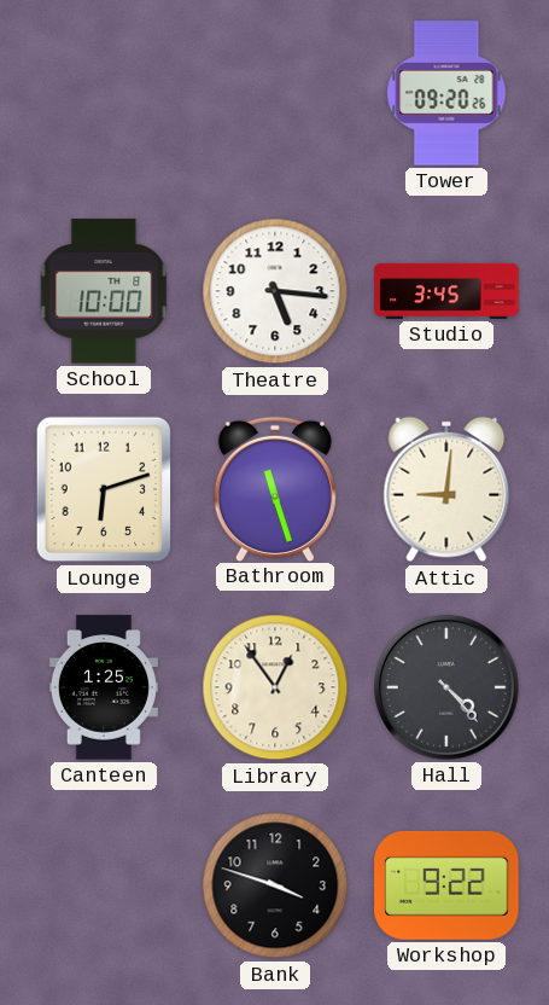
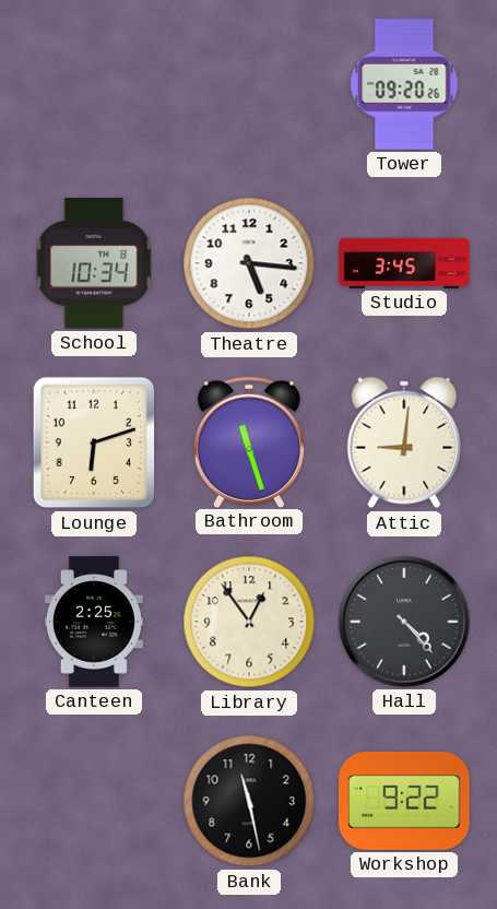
School: 10:00 -> 10:34 (94, 263)
Canteen: 1:25 -> 2:25 (94, 622)
Bank: 3:48 -> 11:28 (249, 801)
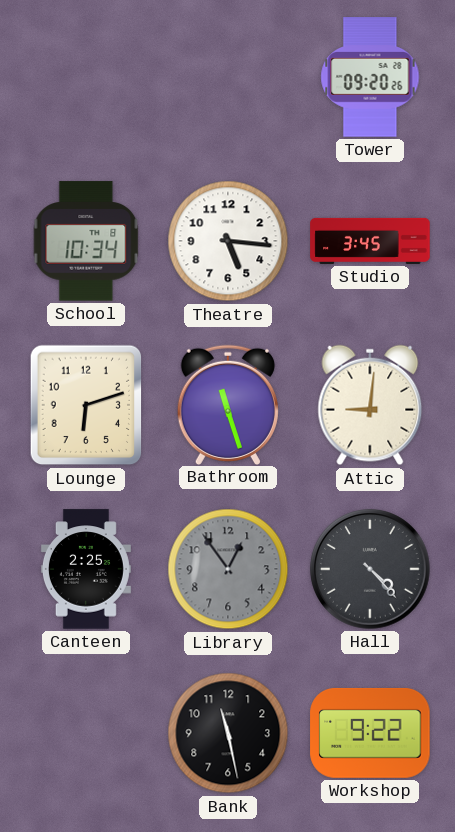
Library dial: cream -> grey (228, 569)
